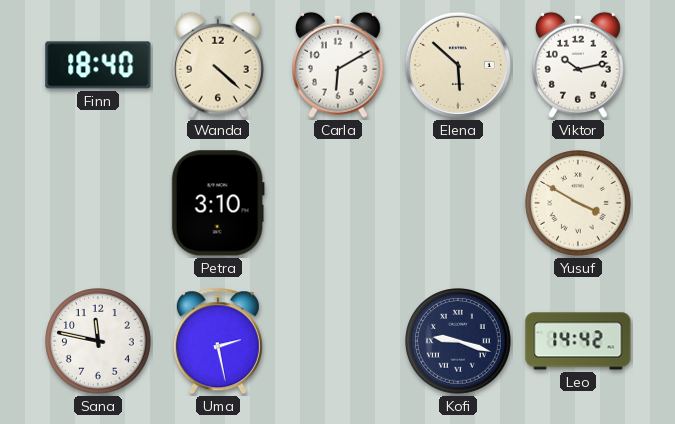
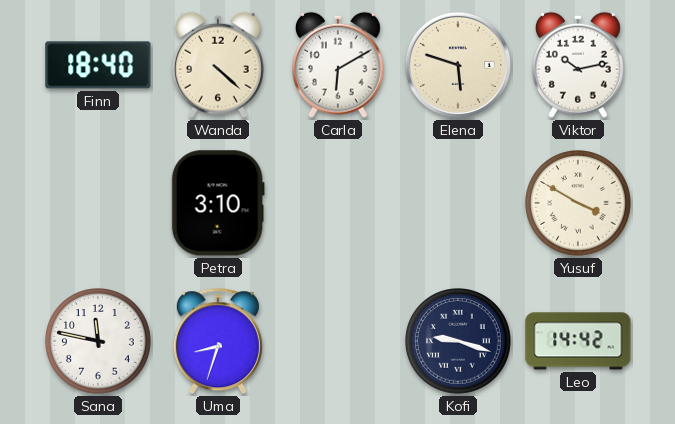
Elena: 5:52 -> 5:48 (458, 65)
Uma: 2:28 -> 8:33 (218, 342)
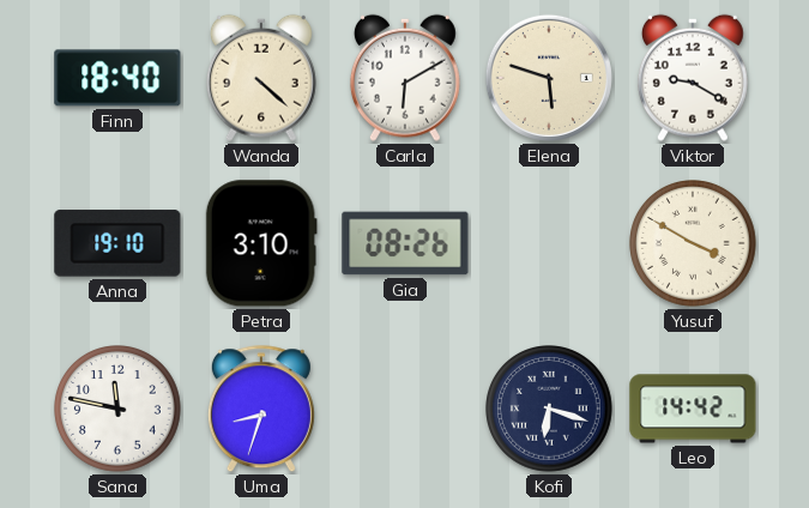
Viktor: 10:13 -> 9:20 (693, 78)
Anna: none -> 19:10 (117, 243)
Gia: none -> 08:26 (405, 243)
Kofi: 9:18 -> 6:18 (549, 409)
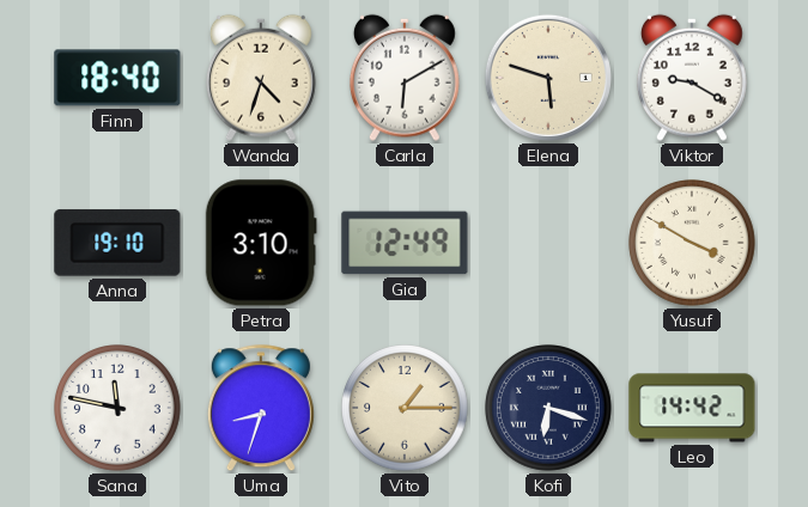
Wanda: 4:22 -> 4:33 (261, 78)
Gia: 08:26 -> 12:49 (405, 243)
Vito: none -> 1:15 (405, 408)
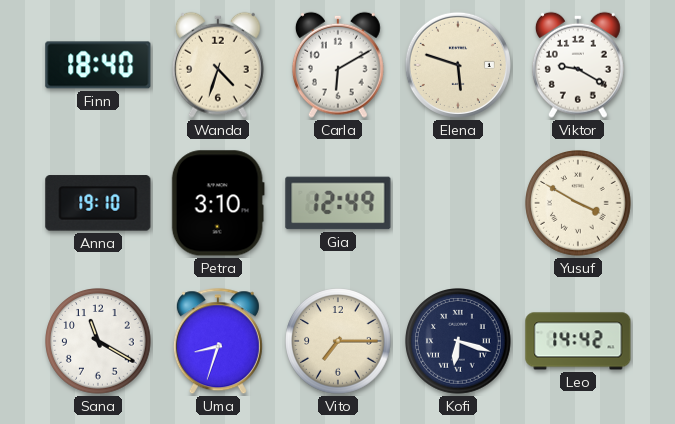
Sana: 11:47 -> 11:20 (98, 341)
Vito: 1:15 -> 7:15 (338, 341)
